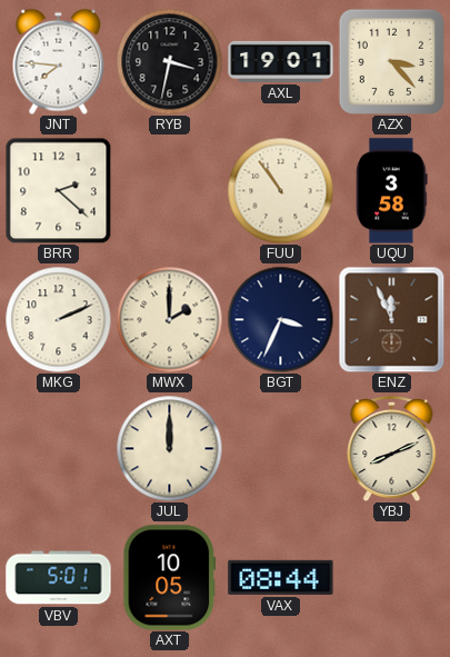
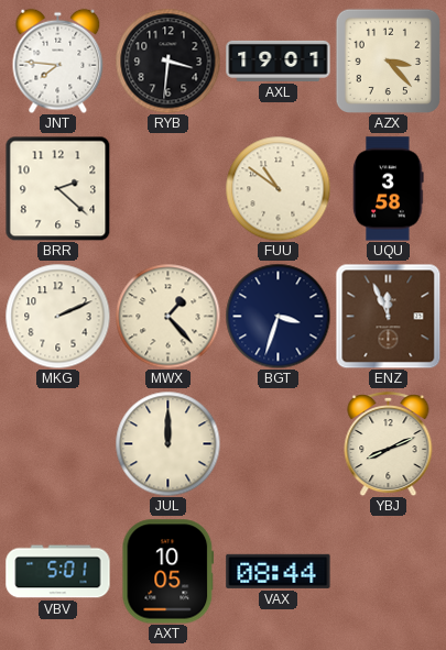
RYB: 3:32 -> 3:31 (167, 60)
FUU: 10:54 -> 10:51 (278, 188)
MWX: 2:00 -> 1:23 (167, 316)
BGT: 3:34 -> 3:33 (278, 316)
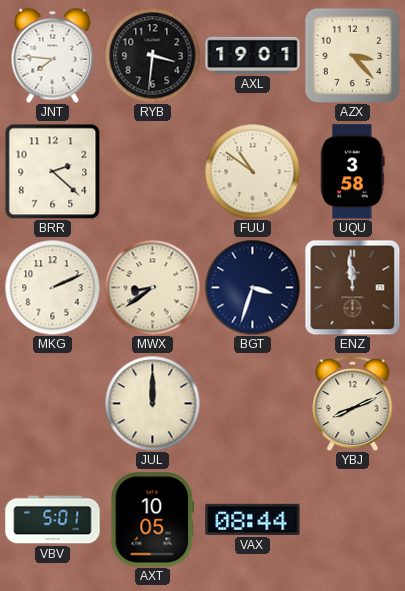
MWX: 1:23 -> 8:39 (152, 287)
ENZ: 11:56 -> 11:59 (352, 287)
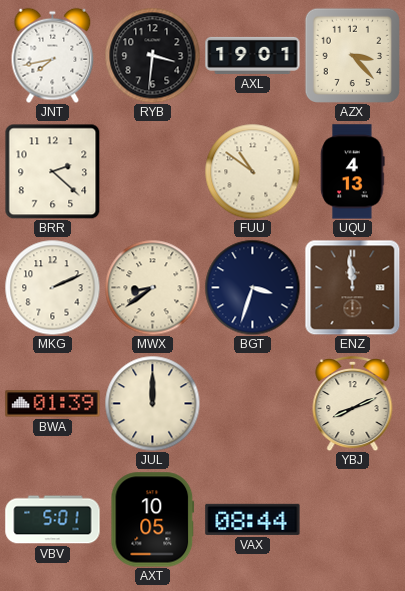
JNT: 7:46 -> 7:43 (53, 55)
UQU: 3:58 -> 4:13 (353, 172)
BWA: none -> 01:39 (53, 404)
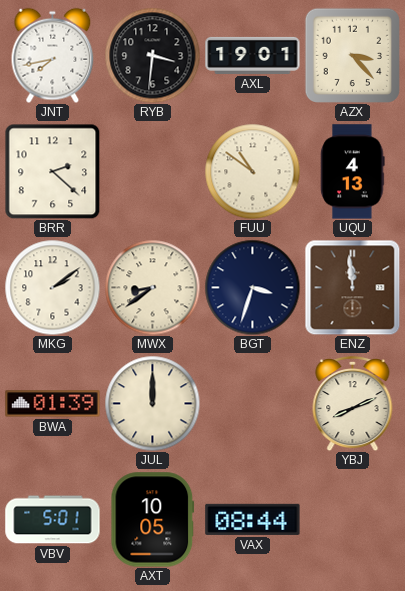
MKG: 2:11 -> 2:09 (52, 287)
